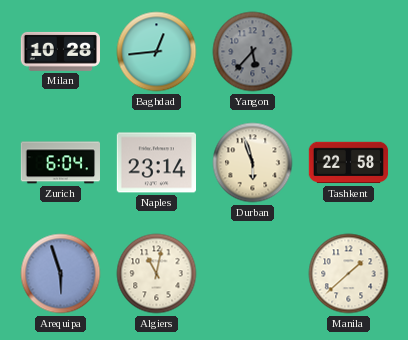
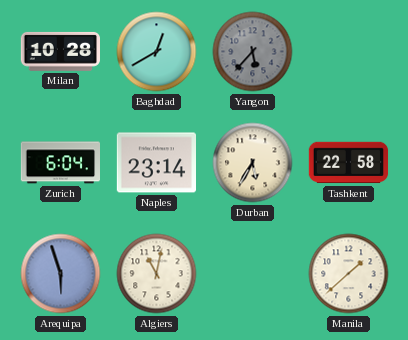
Baghdad: 12:44 -> 12:40 (157, 52)
Durban: 5:57 -> 5:35 (253, 163)
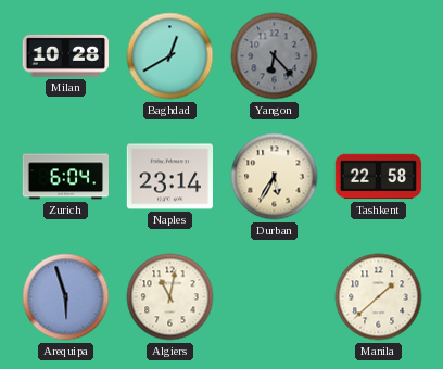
Yangon: 5:37 -> 6:23 (275, 56)
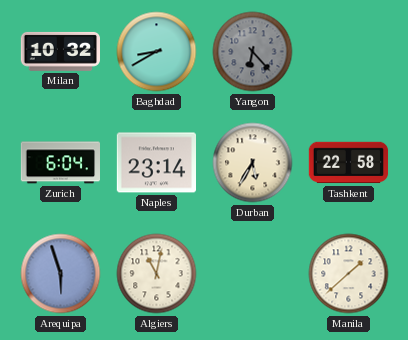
Milan: 10:28 -> 10:32 (60, 51)
Baghdad: 12:40 -> 8:40 (157, 52)
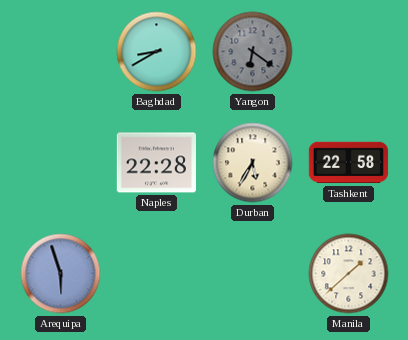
Milan: 10:32 -> none (60, 51)
Yangon: 6:23 -> 6:21 (253, 52)
Zurich: 6:04 -> none (60, 163)
Naples: 23:14 -> 22:28 (156, 163)
Algiers: 11:02 -> none (157, 274)
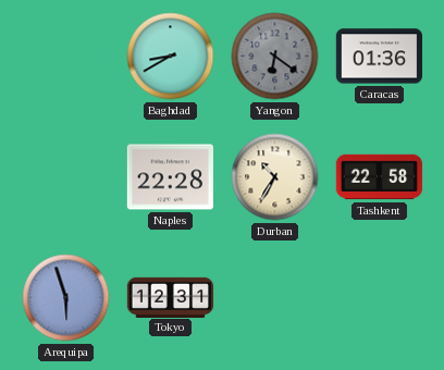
Caracas: none -> 01:36 (379, 57)
Durban: 5:35 -> 10:35 (275, 177)
Tokyo: none -> 12:31 (171, 297)
Manila: 1:38 -> none (349, 274)
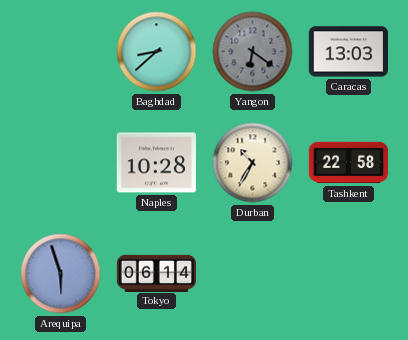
Baghdad: 8:40 -> 8:38 (157, 52)
Caracas: 01:36 -> 13:03 (348, 52)
Naples: 22:28 -> 10:28 (156, 163)
Tokyo: 12:31 -> 06:14 (157, 273)
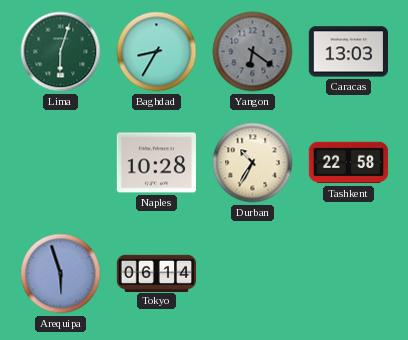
Lima: none -> 6:03 (61, 52)
Baghdad: 8:38 -> 8:35 (157, 52)
